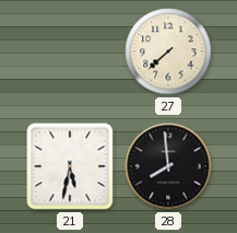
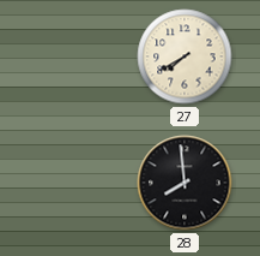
27: 7:38 -> 7:40 (185, 56)
21: 5:32 -> none (70, 166)
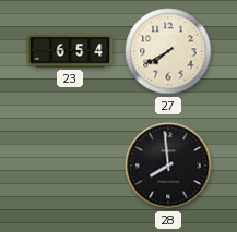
23: none -> 6:54 (70, 51)
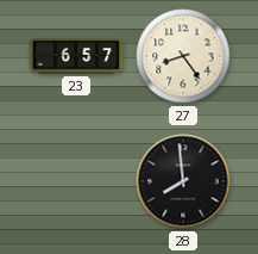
23: 6:54 -> 6:57 (76, 56)
27: 7:40 -> 8:24 (183, 56)
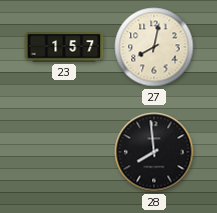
23: 6:57 -> 1:57 (64, 47)
27: 8:24 -> 8:02 (154, 47)
